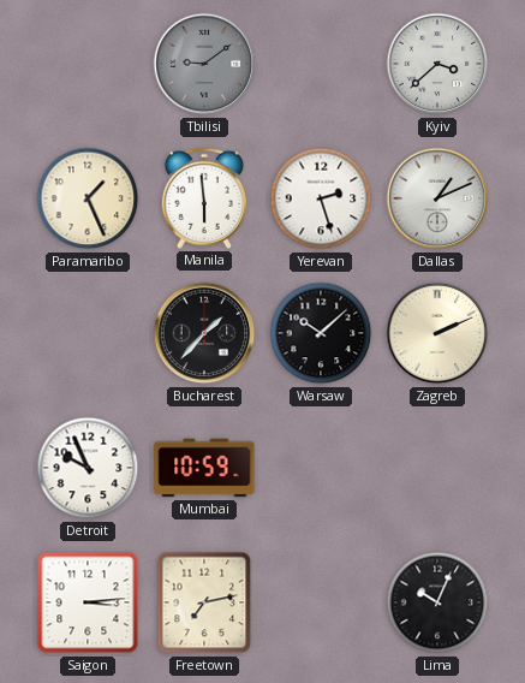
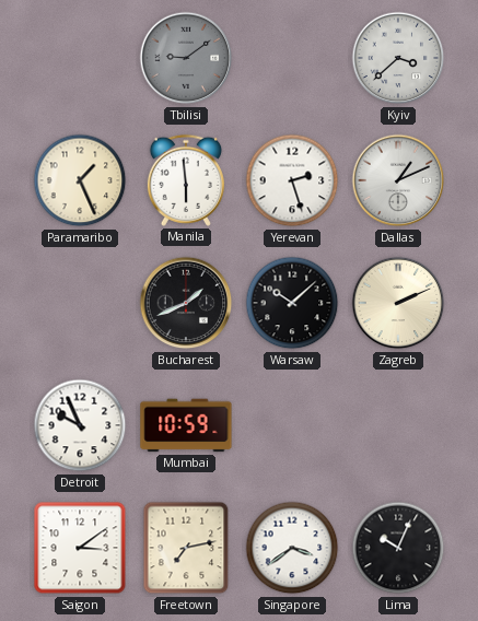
Bucharest: 1:37 -> 1:41 (186, 303)
Saigon: 3:14 -> 3:09 (80, 548)
Singapore: none -> 3:39 (292, 548)
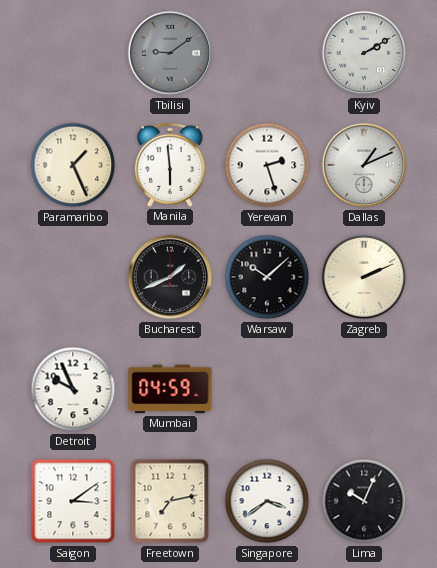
Kyiv: 3:38 -> 2:10 (364, 53)
Mumbai: 10:59 -> 04:59 (170, 389)
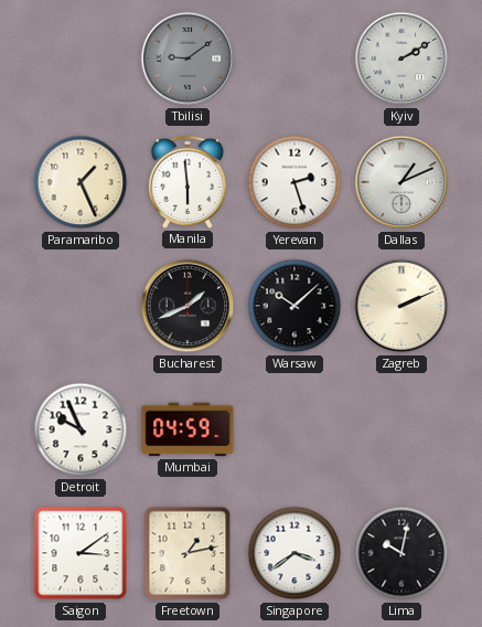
Freetown: 7:13 -> 1:13 (188, 553)
Lima: 10:04 -> 10:02 (401, 553)
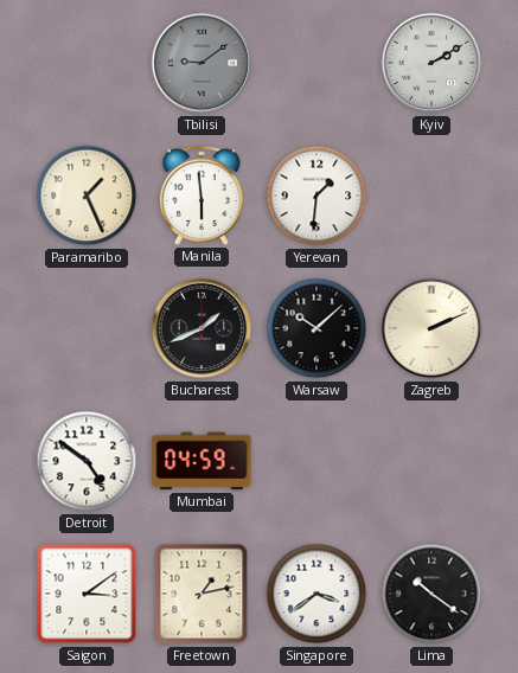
Yerevan: 2:27 -> 1:31 (316, 196)
Dallas: 1:11 -> none (401, 182)
Detroit: 9:56 -> 4:51 (87, 461)
Lima: 10:02 -> 10:21 (431, 594)
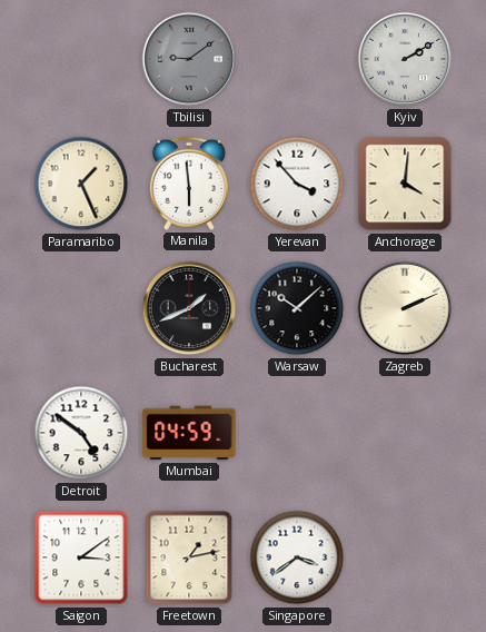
Yerevan: 1:31 -> 3:53 (297, 184)
Anchorage: none -> 4:01 (405, 184)
Lima: 10:21 -> none (431, 594)
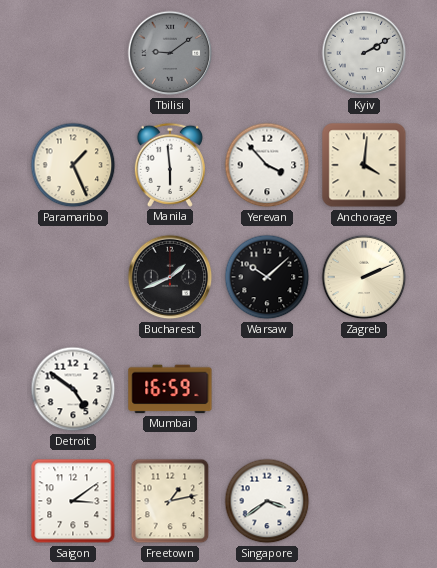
Mumbai: 04:59 -> 16:59 (170, 389)
